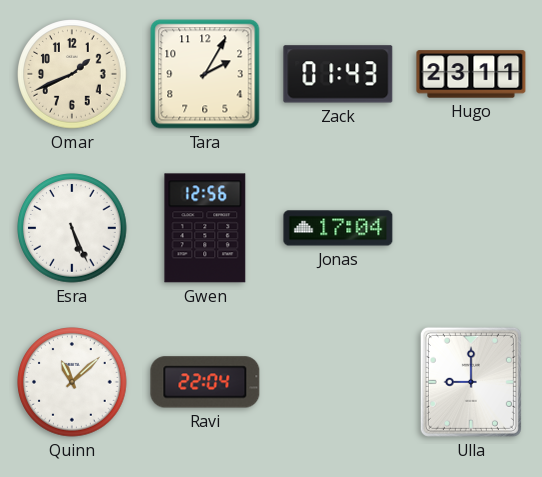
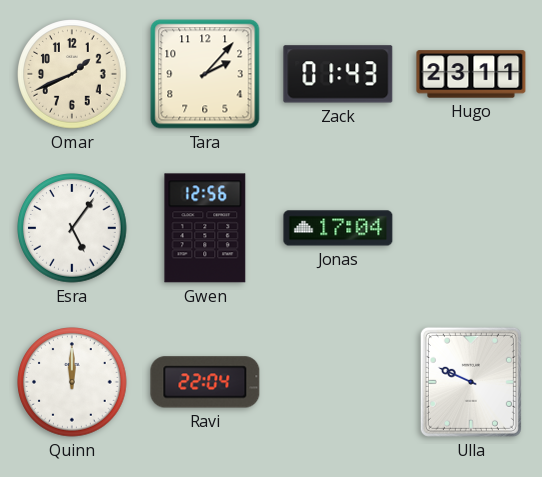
Tara: 2:05 -> 2:07 (205, 74)
Esra: 5:26 -> 5:06 (72, 228)
Quinn: 11:08 -> 12:00 (72, 382)
Ulla: 9:00 -> 9:49 (471, 382)
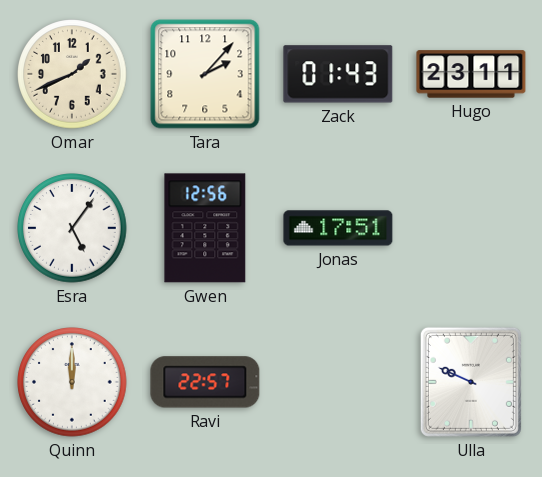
Jonas: 17:04 -> 17:51 (338, 228)
Ravi: 22:04 -> 22:57 (205, 382)
